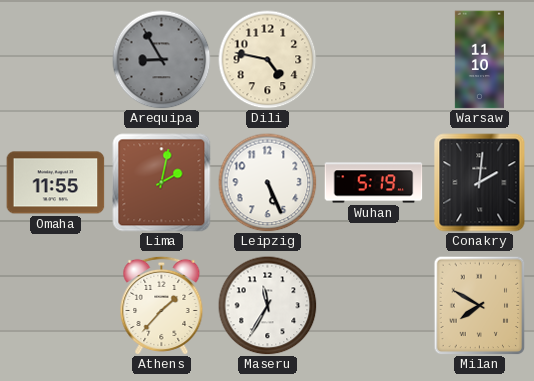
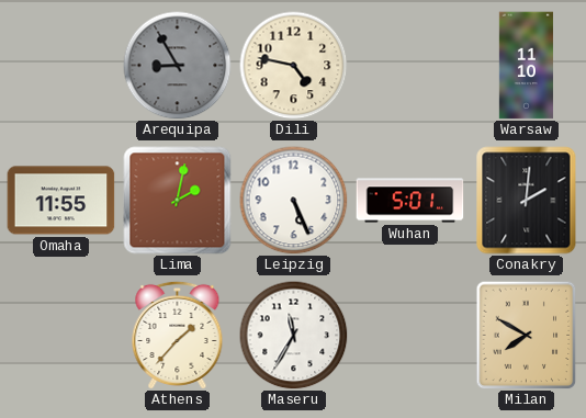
Wuhan: 5:19 -> 5:01 (410, 201)
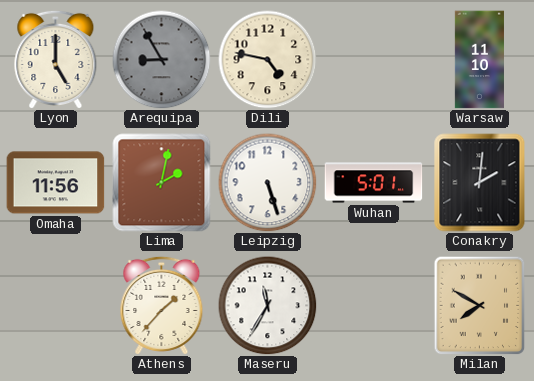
Lyon: none -> 5:00 (56, 59)
Omaha: 11:55 -> 11:56 (56, 183)
Leipzig: 5:26 -> 5:27 (268, 183)
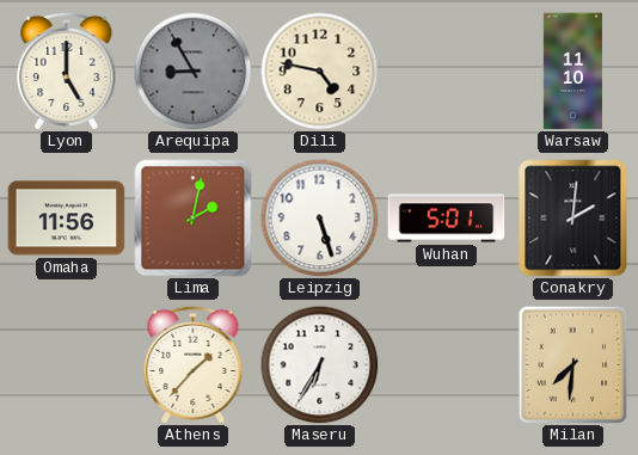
Maseru: 11:35 -> 6:35 (320, 365)
Milan: 7:50 -> 7:31 (573, 364)
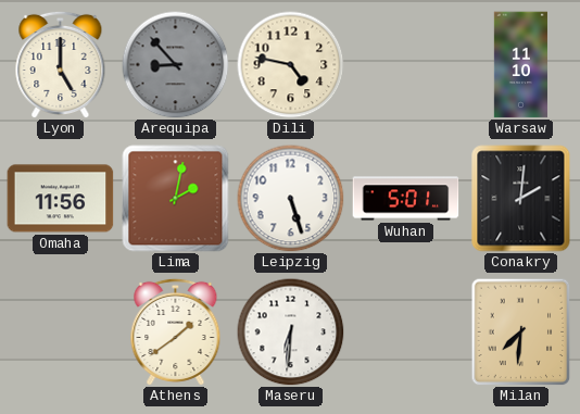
Arequipa: 8:55 -> 8:53 (176, 65)
Athens: 1:37 -> 1:39 (176, 331)
Maseru: 6:35 -> 6:31 (291, 333)
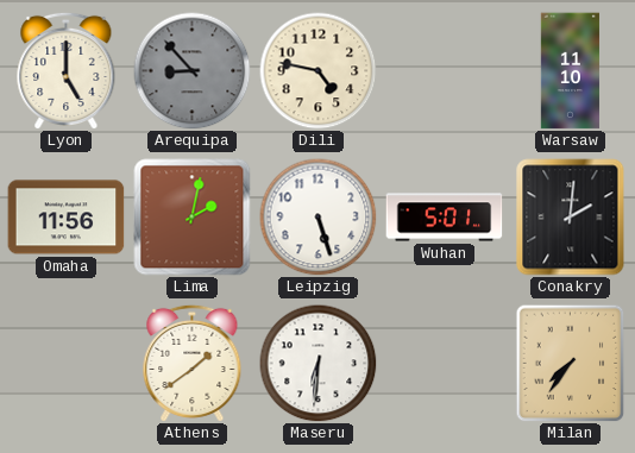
Milan: 7:31 -> 7:36 (571, 363)
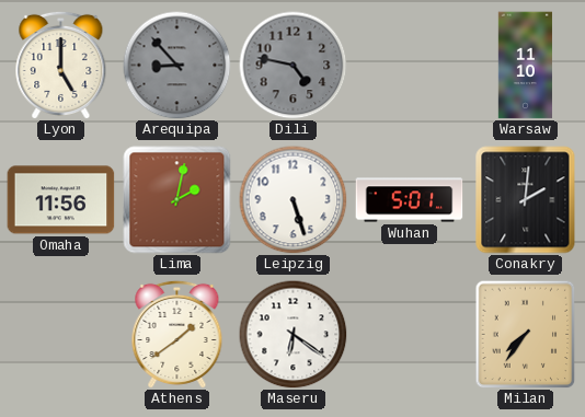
Dili dial: cream -> grey (294, 66)
Maseru: 6:31 -> 6:21 (294, 335)
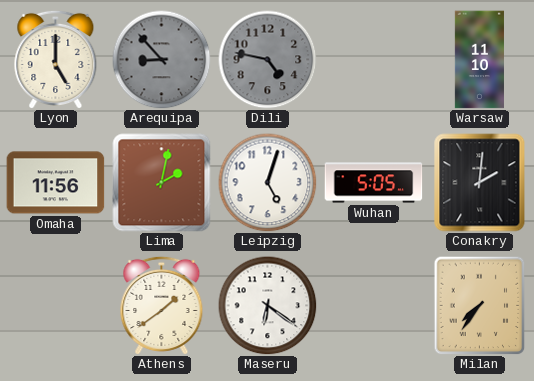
Leipzig: 5:27 -> 5:03 (268, 183)
Wuhan: 5:01 -> 5:05 (374, 183)
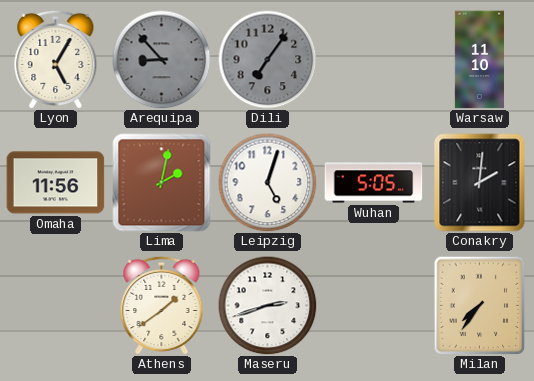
Lyon: 5:00 -> 5:05 (56, 59)
Dili: 4:47 -> 7:06 (268, 60)
Maseru: 6:21 -> 2:42 (268, 306)
